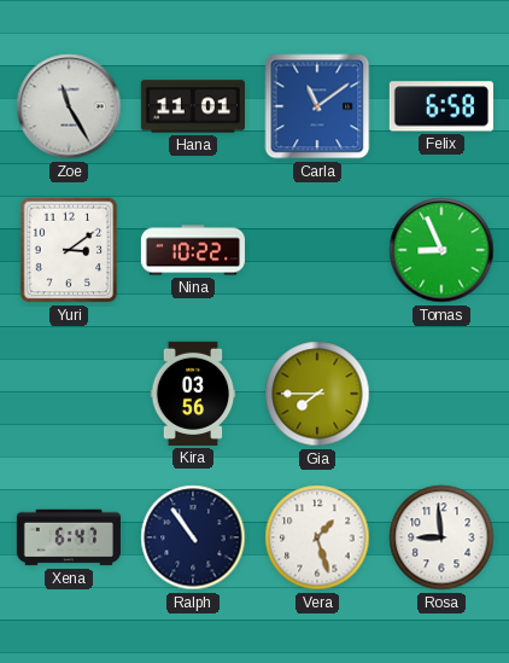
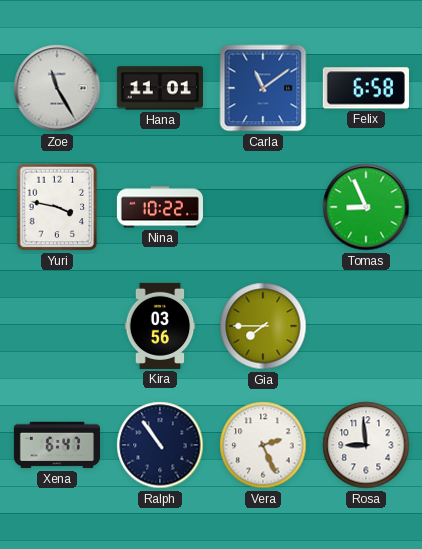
Yuri: 3:09 -> 3:47 (57, 207)
Vera: 1:27 -> 2:26 (263, 445)
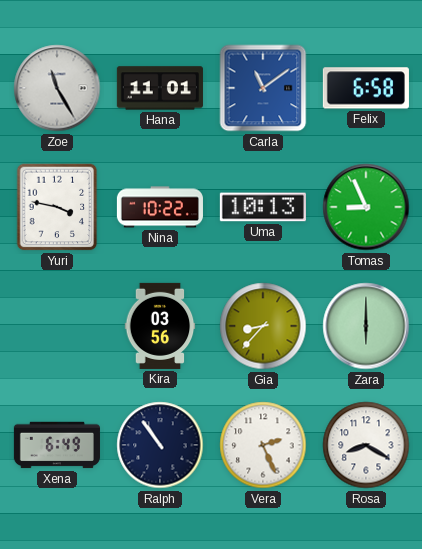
Uma: none -> 10:13 (263, 207)
Gia: 7:45 -> 8:37 (263, 326)
Zara: none -> 6:00 (366, 326)
Xena: 6:47 -> 6:49 (57, 445)
Rosa: 8:59 -> 8:20 (366, 445)
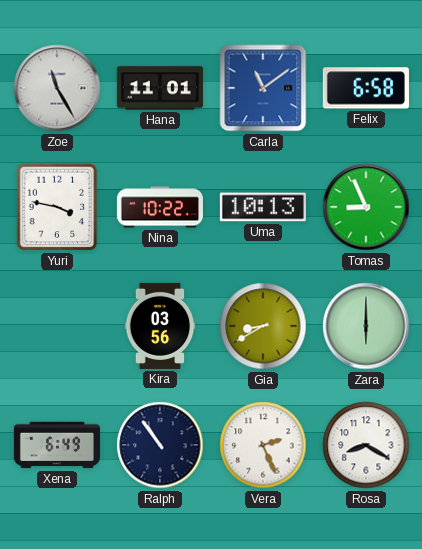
Gia: 8:37 -> 8:40 (263, 326)
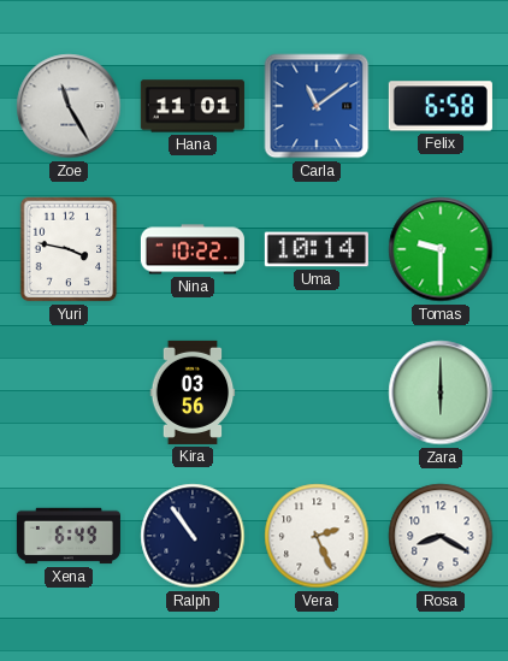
Uma: 10:13 -> 10:14 (317, 249)
Tomas: 8:56 -> 9:30 (441, 249)
Gia: 8:40 -> none (263, 326)
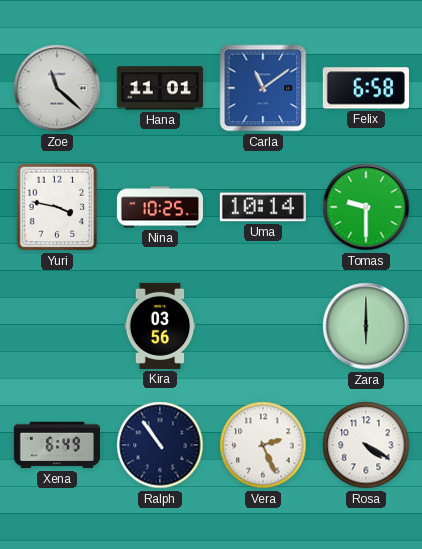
Zoe: 11:25 -> 11:22 (57, 88)
Nina: 10:22 -> 10:25 (160, 207)
Rosa: 8:20 -> 4:20 (366, 445)
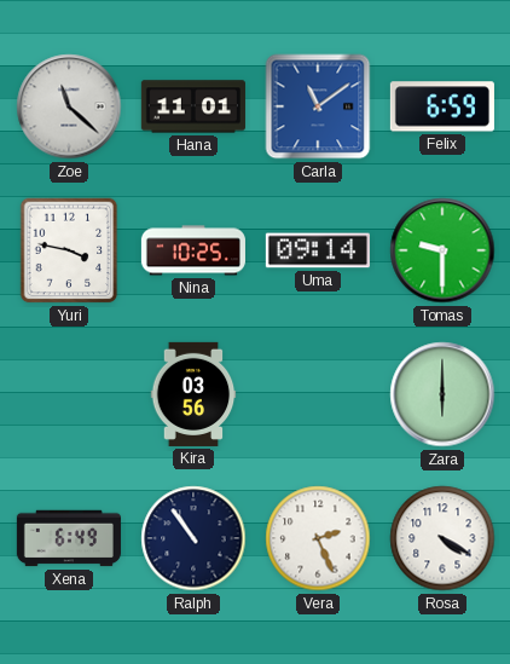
Felix: 6:58 -> 6:59 (442, 106)
Uma: 10:14 -> 09:14 (318, 250)
